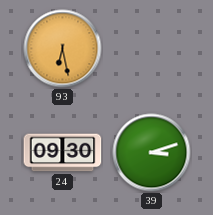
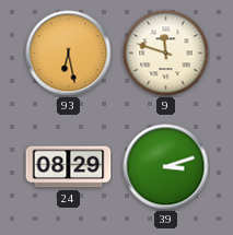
9: none -> 11:48 (166, 54)
24: 09:30 -> 08:29 (69, 167)
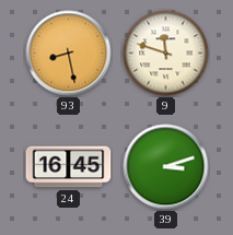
93: 6:28 -> 8:28 (69, 54)
24: 08:29 -> 16:45 (69, 167)
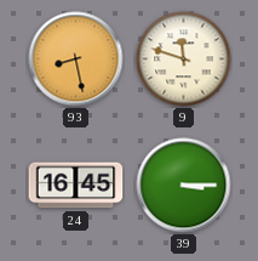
39: 3:12 -> 3:15 (184, 186)
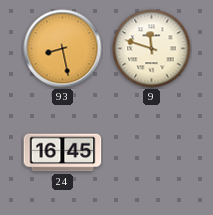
39: 3:15 -> none (184, 186)
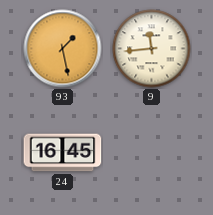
93: 8:28 -> 1:28 (63, 49)
9: 11:48 -> 11:44 (152, 49)
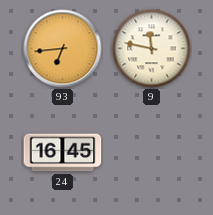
93: 1:28 -> 6:44 (63, 49)
9: 11:44 -> 11:47 (152, 49)
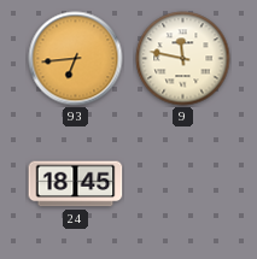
24: 16:45 -> 18:45 (76, 184)
